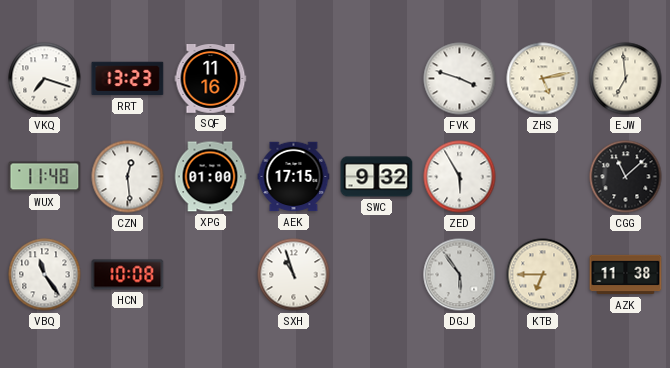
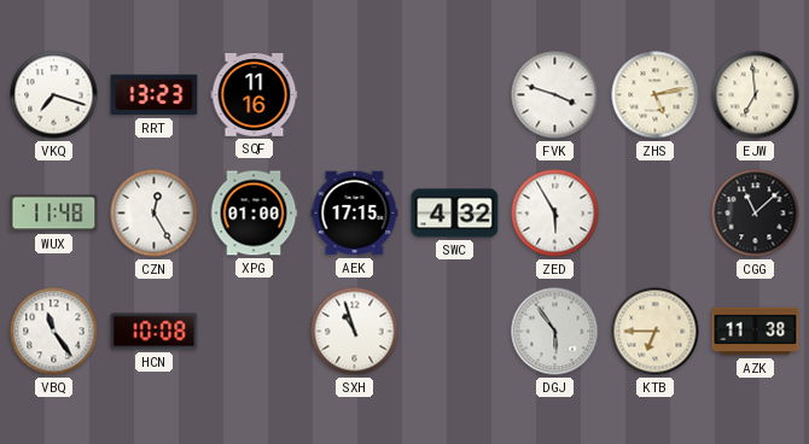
CZN: 12:29 -> 12:25 (155, 214)
SWC: 9:32 -> 4:32 (455, 214)
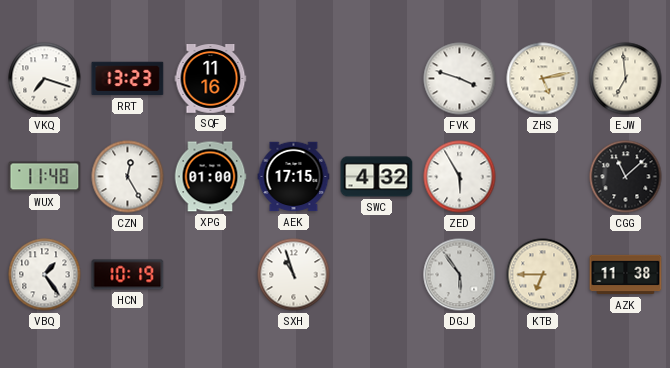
VBQ: 11:24 -> 1:24 (45, 275)
HCN: 10:08 -> 10:19 (128, 275)
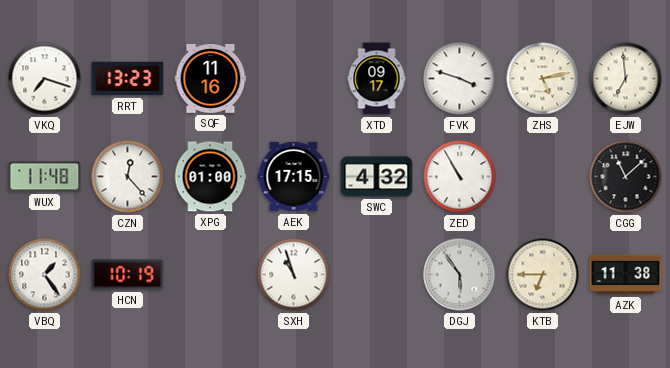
XTD: none -> 09:17 (377, 79)
CZN: 12:25 -> 12:23 (128, 177)
ZED: 5:55 -> 10:55 (460, 177)
